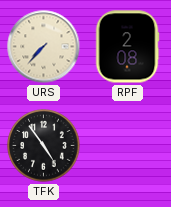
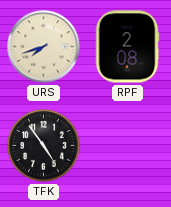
URS: 7:37 -> 7:42 (44, 47)
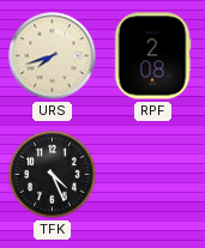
TFK: 4:54 -> 4:26 (53, 175)
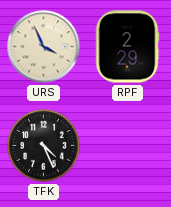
URS: 7:42 -> 3:56 (44, 47)
RPF: 2:08 -> 2:29 (127, 47)
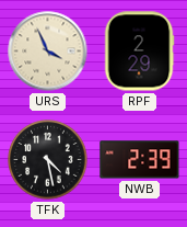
TFK: 4:26 -> 4:28 (48, 160)
NWB: none -> 2:39 (140, 160)
